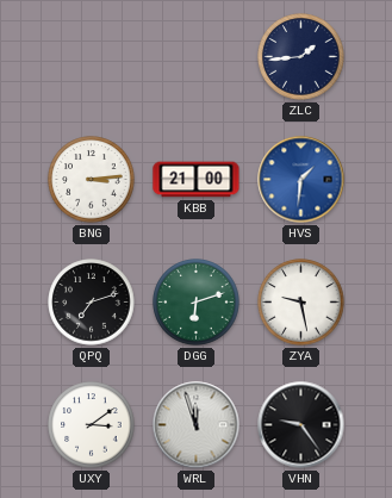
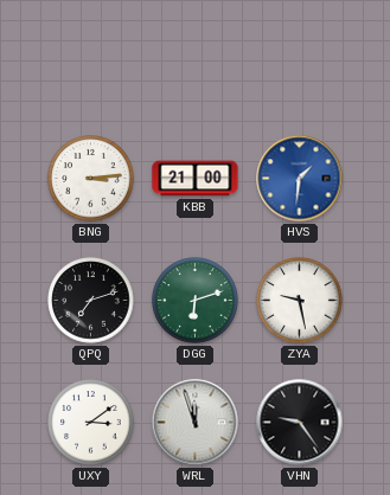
ZLC: 1:44 -> none (301, 57)
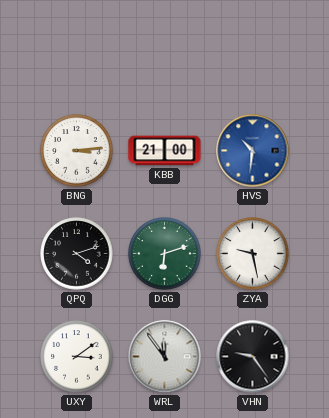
HVS: 1:31 -> 10:31 (253, 151)
QPQ: 7:12 -> 4:12 (77, 254)
WRL: 11:57 -> 11:54 (165, 357)
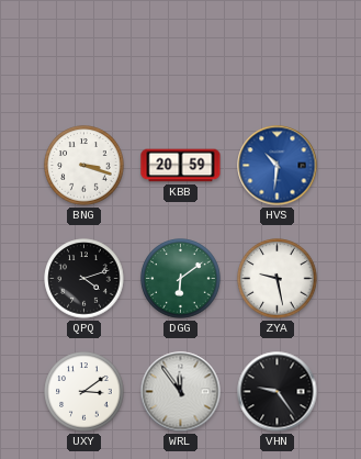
BNG: 3:14 -> 3:18 (84, 166)
KBB: 21:00 -> 20:59 (181, 166)
DGG: 6:12 -> 6:09 (181, 279)
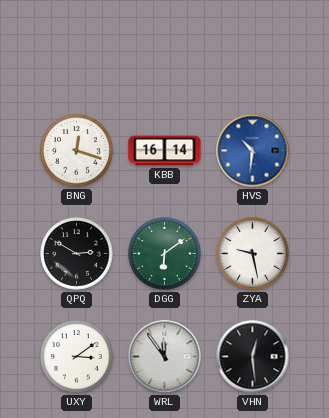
BNG: 3:18 -> 12:18 (77, 151)
KBB: 20:59 -> 16:14 (165, 151)
QPQ: 4:12 -> 2:50 (77, 254)
VHN: 9:24 -> 12:29 (253, 357)
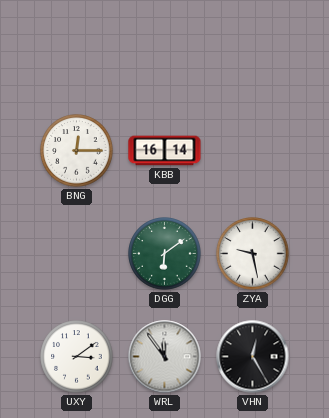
BNG: 12:18 -> 12:15 (77, 151)
HVS: 10:31 -> none (253, 151)
QPQ: 2:50 -> none (77, 254)
VHN: 12:29 -> 12:25 (253, 357)
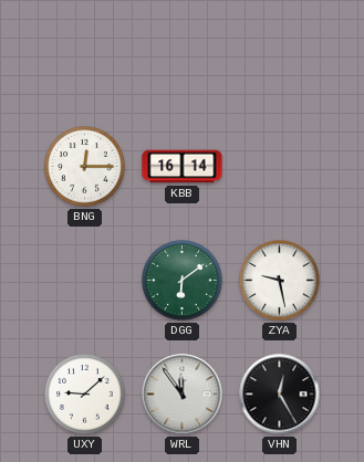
UXY: 3:09 -> 9:08 (85, 395)
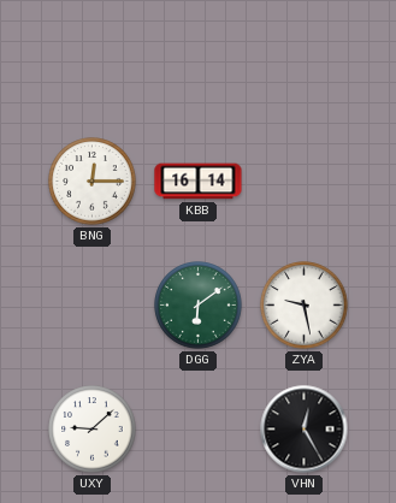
WRL: 11:54 -> none (183, 395)
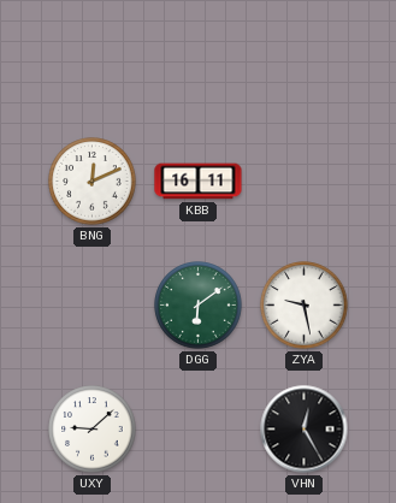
BNG: 12:15 -> 12:11 (93, 182)
KBB: 16:14 -> 16:11 (199, 182)
